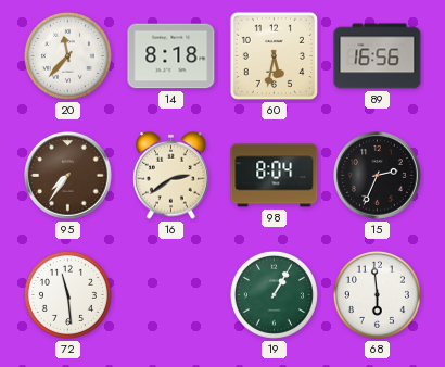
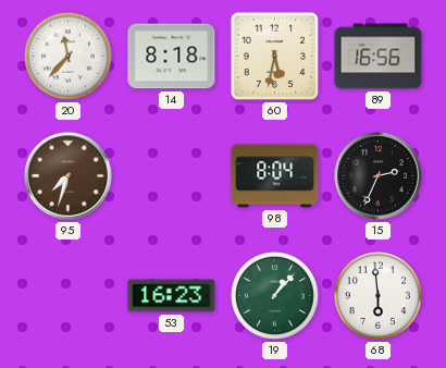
95: 7:36 -> 7:33 (69, 176)
16: 2:39 -> none (171, 175)
72: 11:29 -> none (67, 294)
53: none -> 16:23 (172, 296)
19: 1:05 -> 1:07 (274, 295)
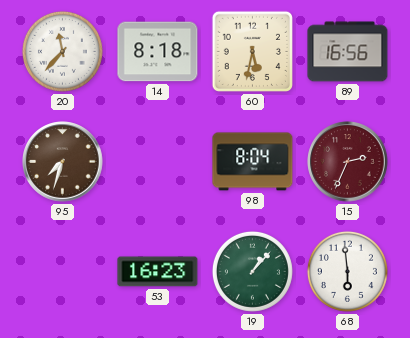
15 dial: black -> burgundy (348, 162)
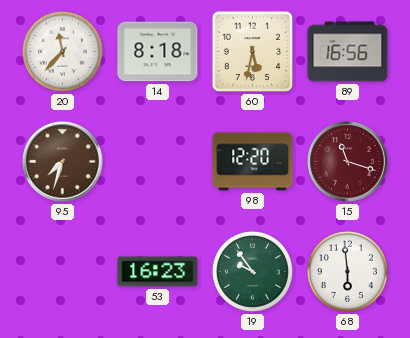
98: 8:04 -> 12:20 (253, 162)
15: 2:34 -> 11:18 (348, 162)
19: 1:07 -> 9:54 (252, 271)
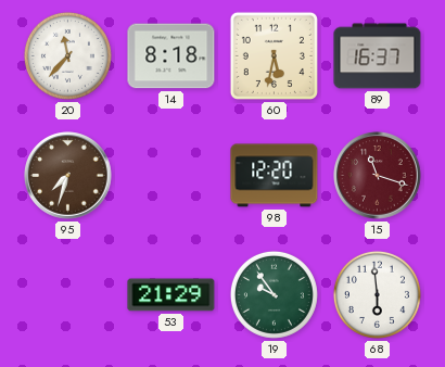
89: 16:56 -> 16:37 (378, 56)
53: 16:23 -> 21:29 (171, 295)
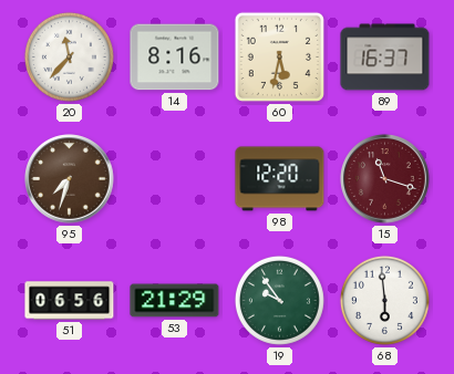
14: 8:18 -> 8:16 (175, 58)
51: none -> 06:56 (70, 301)
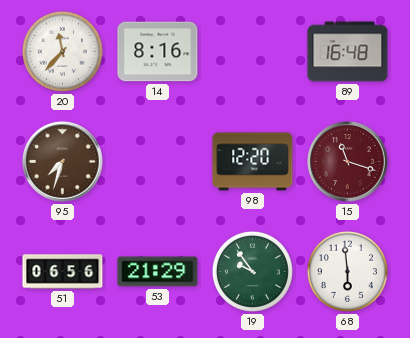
60: 5:32 -> none (279, 56)
89: 16:37 -> 16:48 (348, 52)
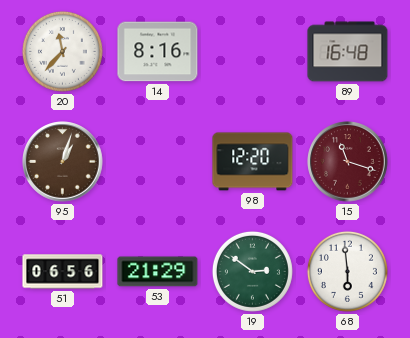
95: 7:33 -> 1:03 (63, 162)
19: 9:54 -> 2:51 (252, 271)
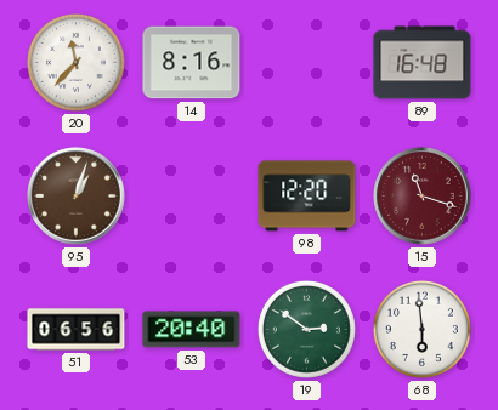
53: 21:29 -> 20:40 (192, 330)
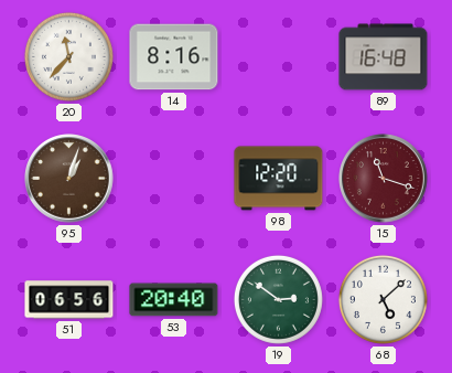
68: 5:59 -> 5:08 (383, 299)
